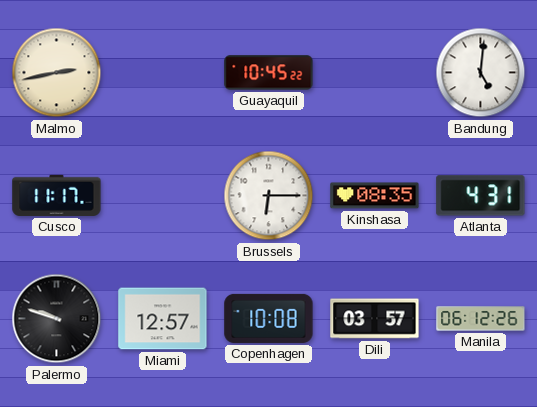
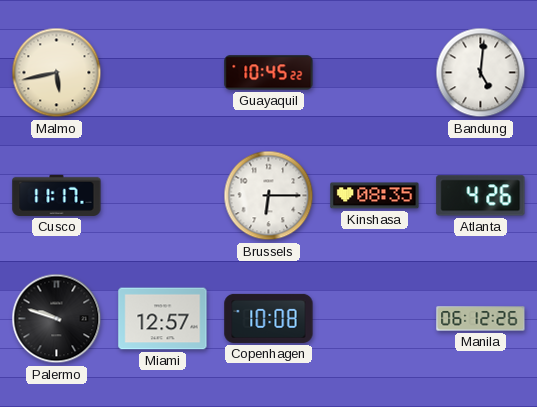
Malmo: 2:43 -> 5:43 (57, 73)
Atlanta: 4:31 -> 4:26 (481, 196)
Dili: 03:57 -> none (375, 319)
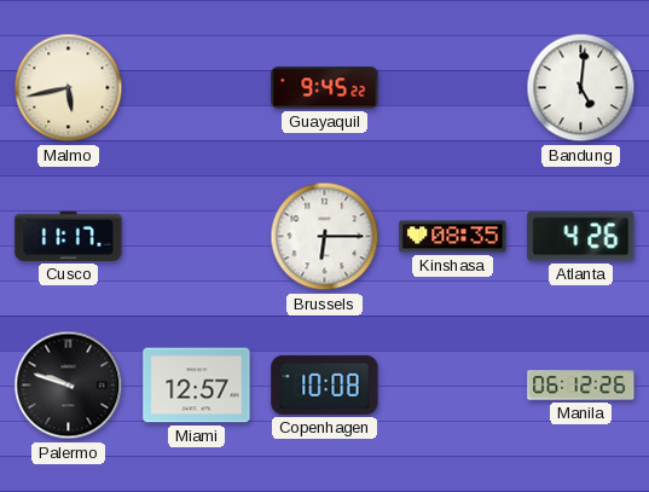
Guayaquil: 10:45 -> 9:45 (325, 88)
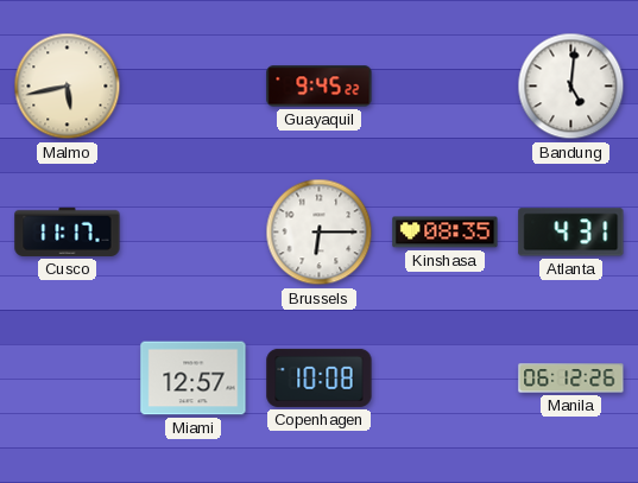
Atlanta: 4:26 -> 4:31 (571, 233)
Palermo: 9:48 -> none (69, 386)
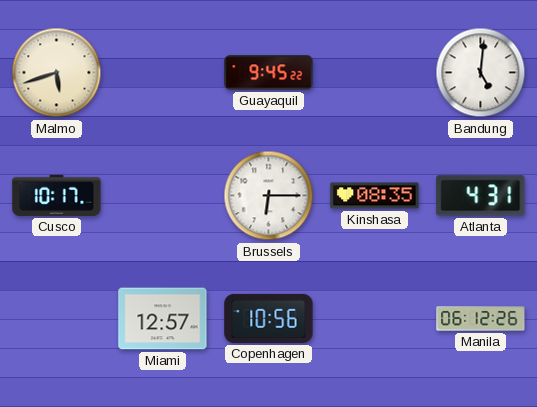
Malmo: 5:43 -> 5:42 (57, 73)
Cusco: 11:17 -> 10:17 (57, 195)
Copenhagen: 10:08 -> 10:56 (269, 318)
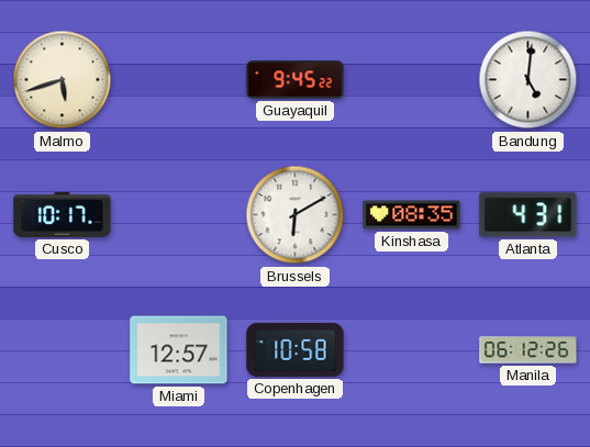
Brussels: 6:15 -> 6:10 (296, 215)
Copenhagen: 10:56 -> 10:58 (296, 349)
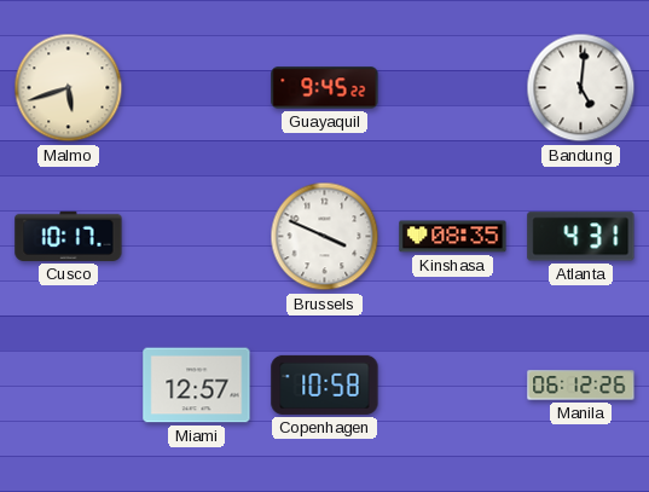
Brussels: 6:10 -> 3:49 (325, 237)
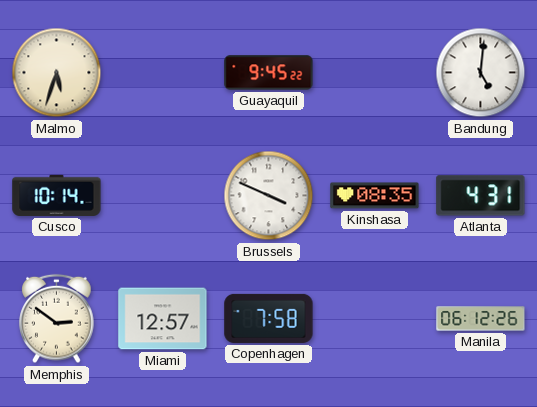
Malmo: 5:42 -> 5:33 (57, 73)
Cusco: 10:17 -> 10:14 (57, 195)
Memphis: none -> 2:51 (57, 319)
Copenhagen: 10:58 -> 7:58 (269, 318)
